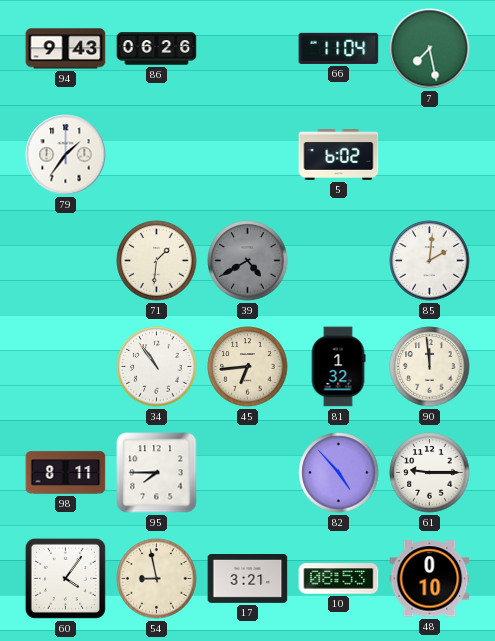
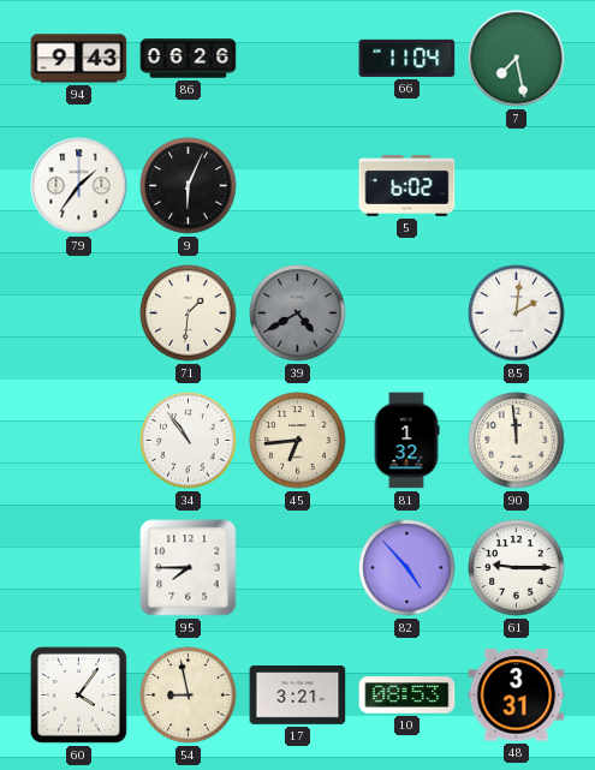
9: none -> 6:04 (189, 186)
98: 8:11 -> none (66, 473)
48: 0:10 -> 3:31 (517, 696)
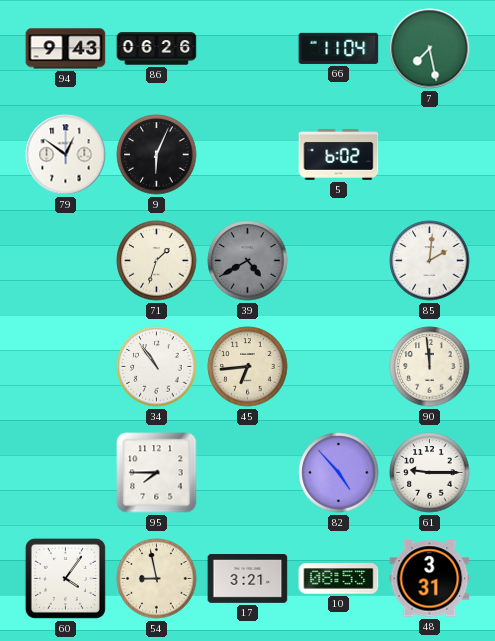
79: 1:36 -> 12:51 (66, 155)
71: 1:31 -> 1:33 (157, 261)
81: 1:32 -> none (406, 441)
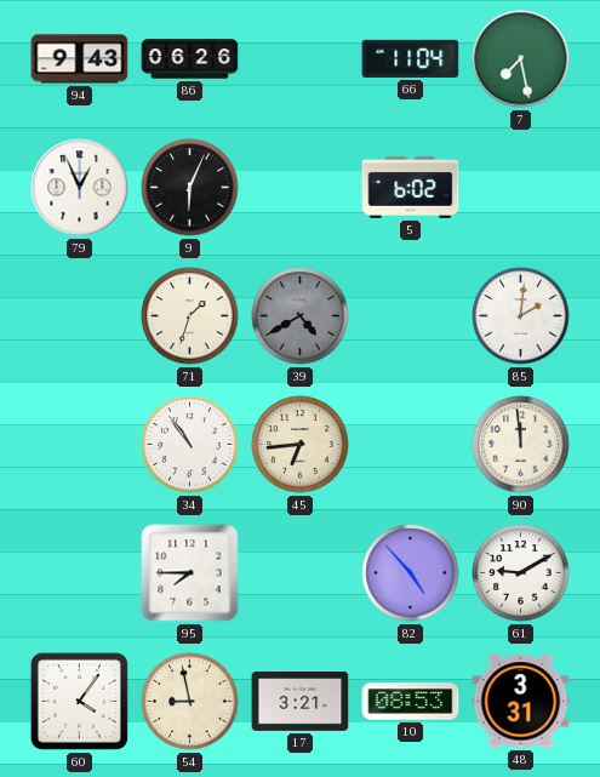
79: 12:51 -> 12:56 (80, 188)
61: 9:15 -> 9:10 (521, 573)
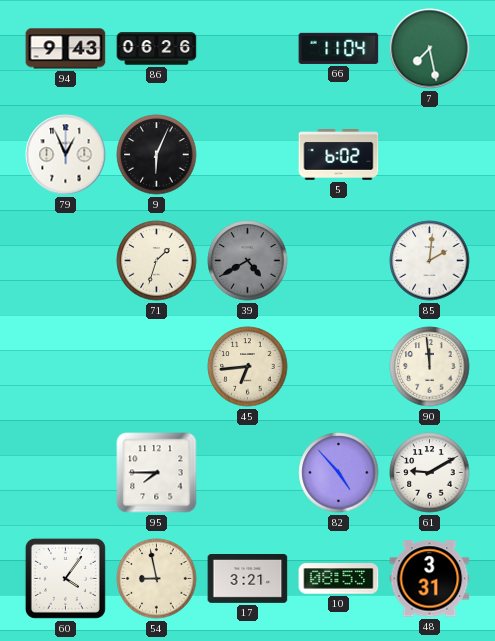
34: 10:54 -> none (190, 445)
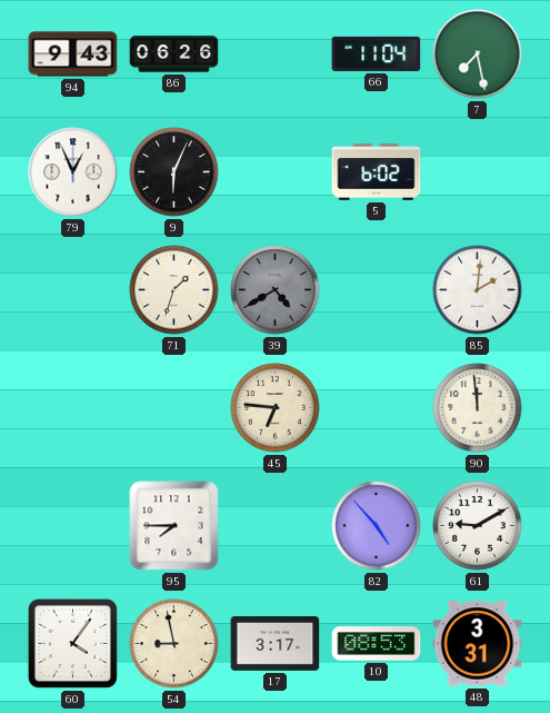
45: 6:44 -> 6:46 (276, 408)
17: 3:21 -> 3:17 (276, 644)
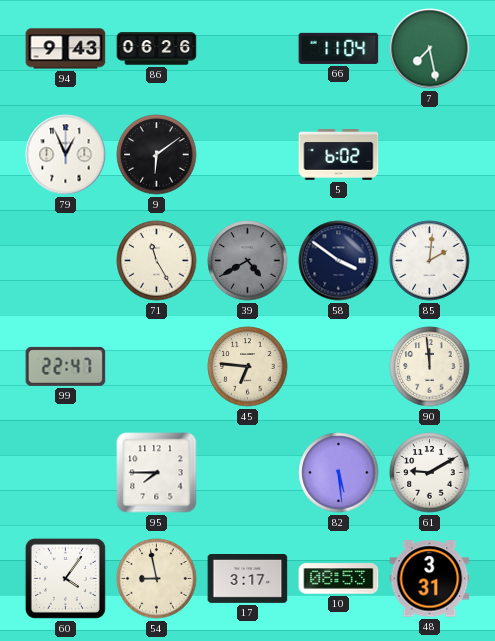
9: 6:04 -> 6:09 (157, 155)
71: 1:33 -> 11:25 (157, 261)
58: none -> 3:51 (339, 261)
99: none -> 22:47 (66, 366)
82: 4:53 -> 5:29 (339, 473)
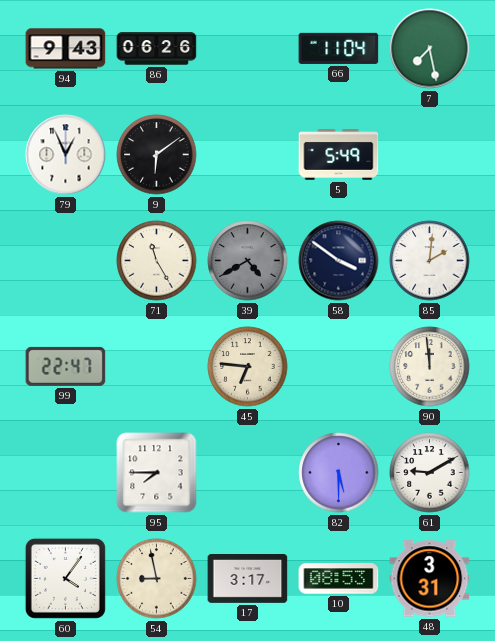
5: 6:02 -> 5:49 (339, 155)
82: 5:29 -> 5:30 (339, 473)
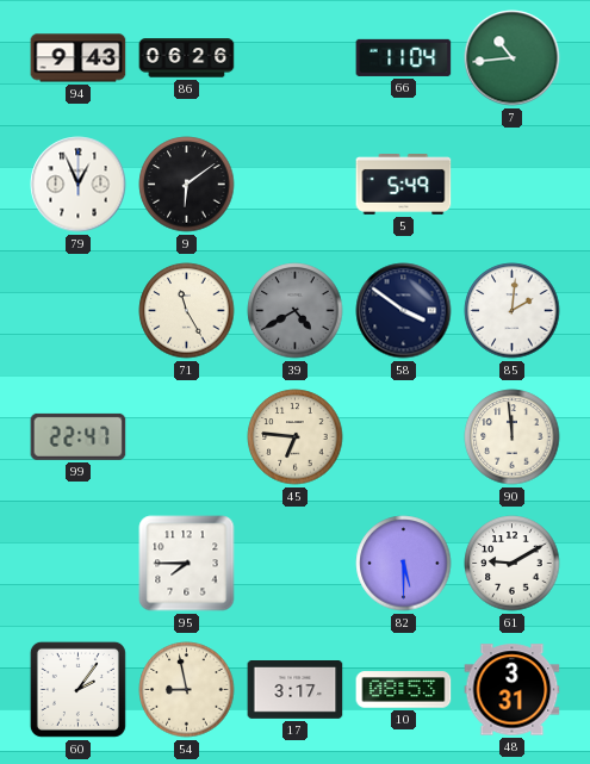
7: 7:28 -> 10:44 (513, 58)
60: 4:06 -> 2:06 (77, 689)
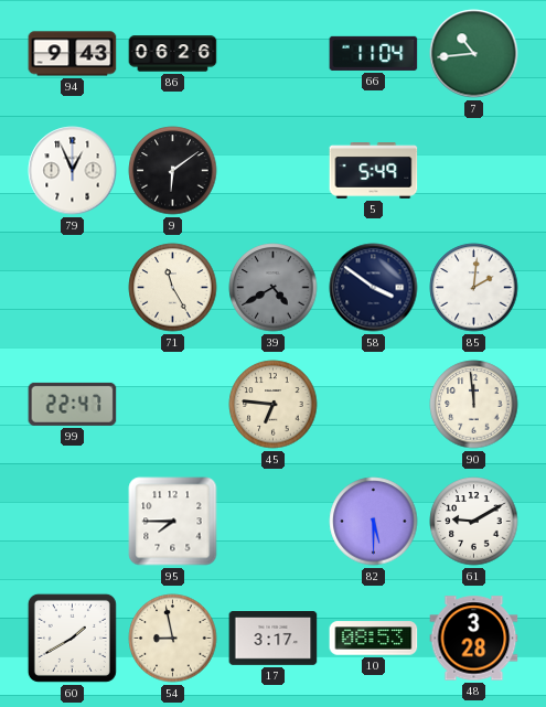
60: 2:06 -> 1:40 (72, 638)
48: 3:31 -> 3:28 (474, 639)
